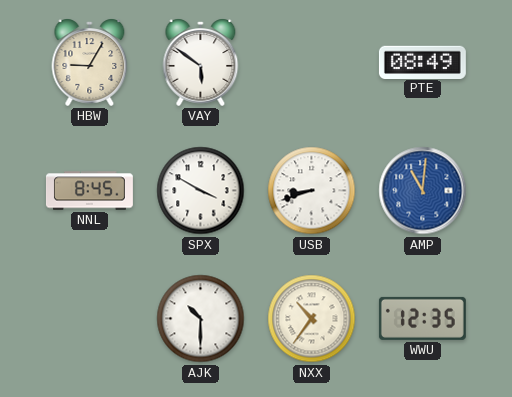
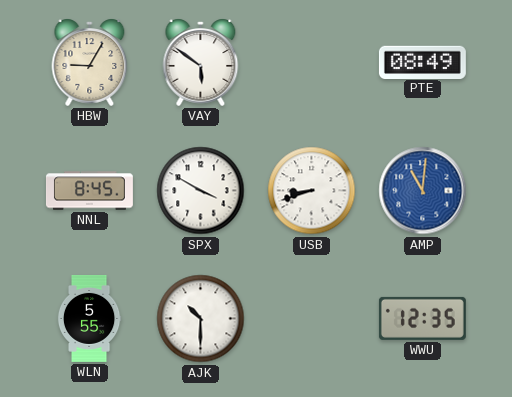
WLN: none -> 5:55 (89, 318)
NXX: 10:36 -> none (312, 319)
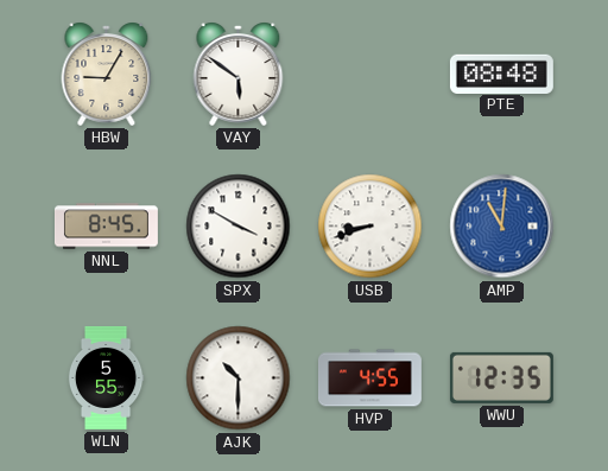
PTE: 08:49 -> 08:48 (501, 74)
HVP: none -> 4:55 (369, 378)
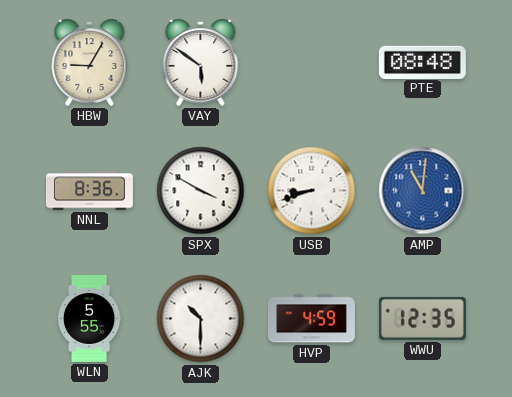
NNL: 8:45 -> 8:36 (89, 191)
HVP: 4:55 -> 4:59 (311, 319)
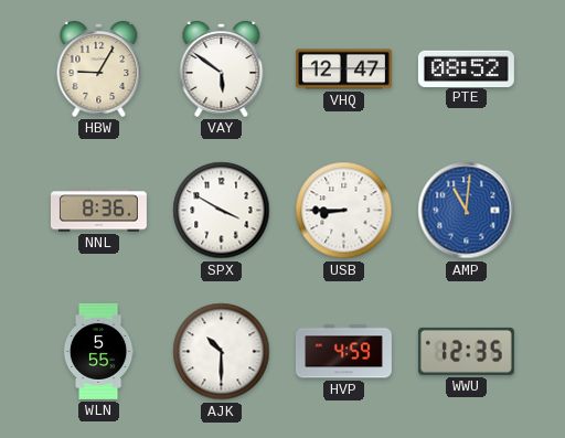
VHQ: none -> 12:47 (343, 70)
PTE: 08:48 -> 08:52 (466, 68)
USB: 8:42 -> 8:45 (344, 211)
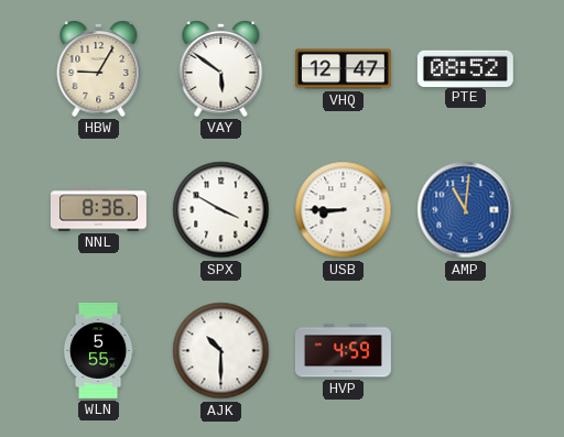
WWU: 12:35 -> none (466, 351)
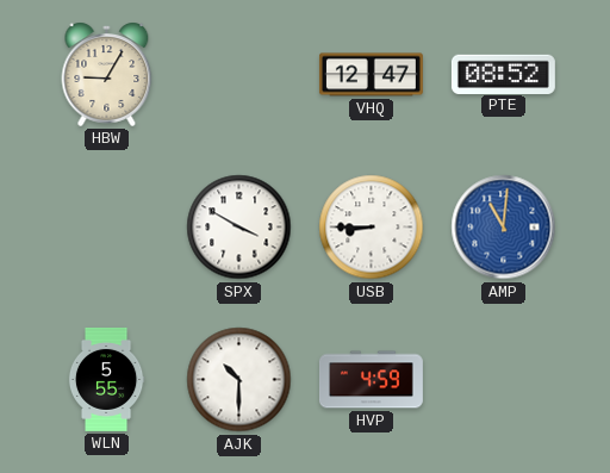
VAY: 5:51 -> none (221, 68)
NNL: 8:36 -> none (98, 210)
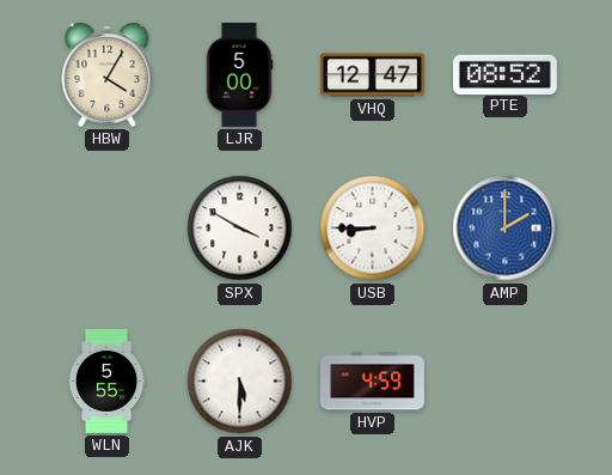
HBW: 9:05 -> 4:05 (108, 74)
LJR: none -> 5:00 (239, 74)
AMP: 11:01 -> 2:00 (506, 229)
AJK: 10:30 -> 5:30 (240, 382)
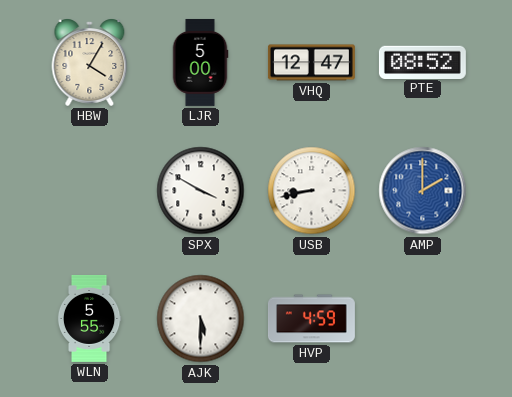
USB: 8:45 -> 8:43 (312, 191)
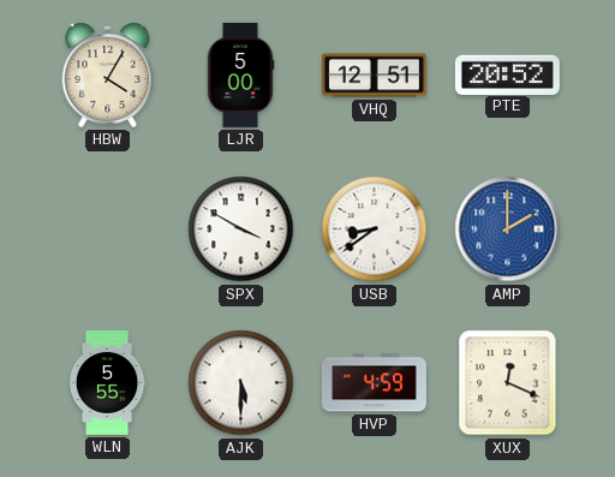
VHQ: 12:47 -> 12:51 (374, 76)
PTE: 08:52 -> 20:52 (507, 74)
USB: 8:43 -> 8:39 (375, 229)
XUX: none -> 12:19 (508, 383)
